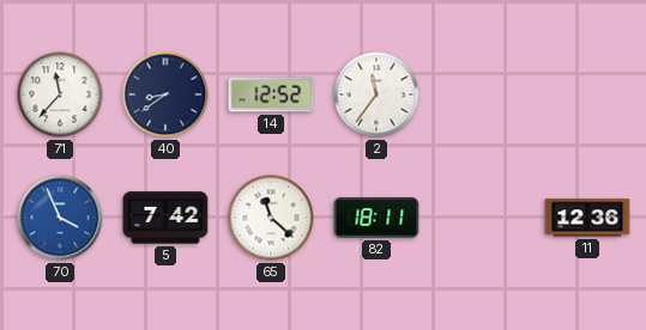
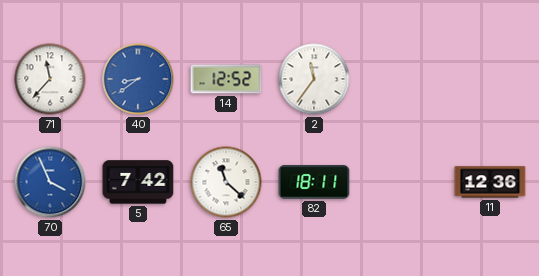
40 dial: navy -> blue (138, 79)
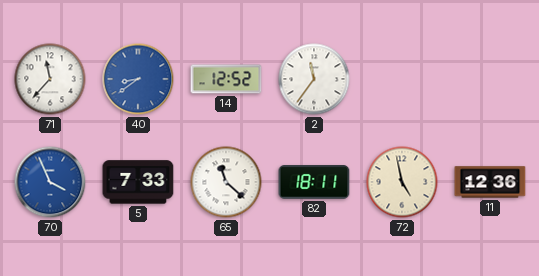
5: 7:42 -> 7:33 (138, 182)
72: none -> 4:58 (402, 182)
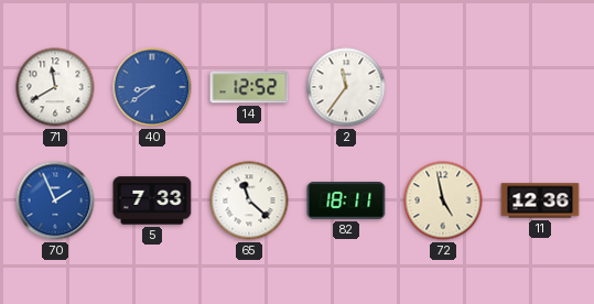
71: 11:37 -> 11:40 (55, 87)
70: 3:56 -> 1:56 (55, 200)
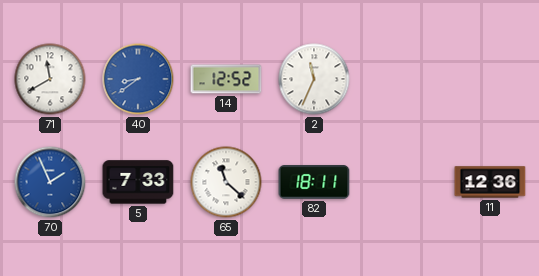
2: 11:36 -> 11:34 (314, 79)
72: 4:58 -> none (443, 200)
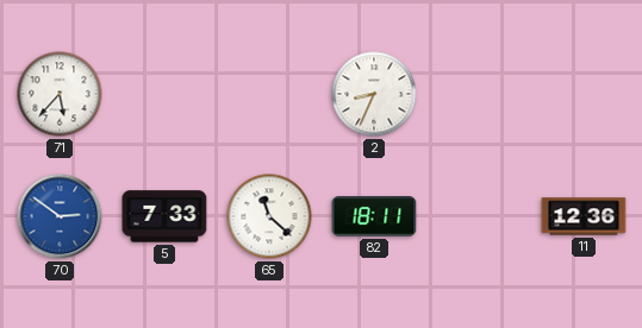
71: 11:40 -> 5:37 (60, 94)
40: 8:39 -> none (138, 79)
14: 12:52 -> none (226, 79)
2: 11:34 -> 8:34 (374, 94)
70: 1:56 -> 2:51 (60, 216)
